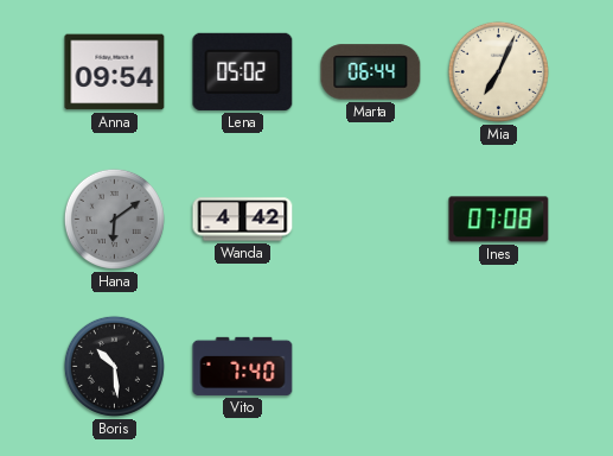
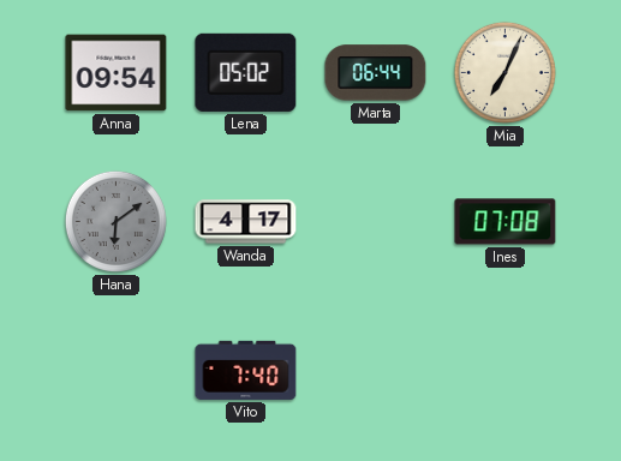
Wanda: 4:42 -> 4:17 (246, 222)
Boris: 10:29 -> none (114, 366)
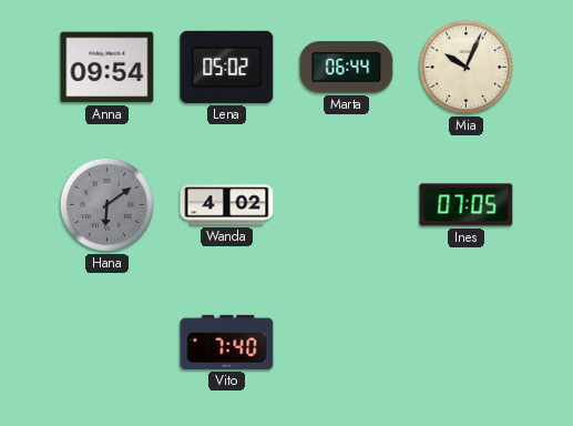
Mia: 7:04 -> 10:04 (465, 67)
Wanda: 4:17 -> 4:02 (227, 205)
Ines: 07:08 -> 07:05 (467, 205)
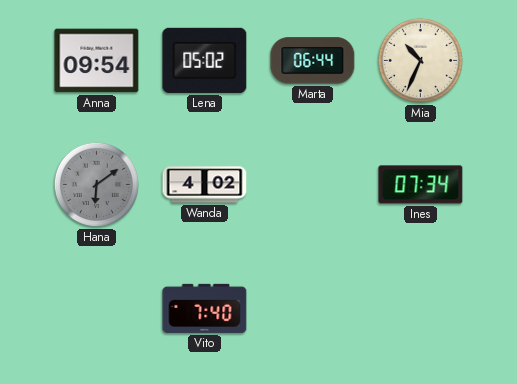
Mia: 10:04 -> 10:34 (420, 60)
Ines: 07:05 -> 07:34 (421, 185)
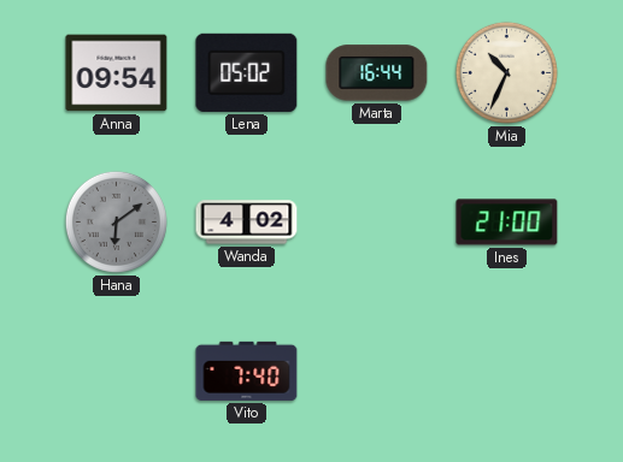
Marta: 06:44 -> 16:44 (377, 73)
Ines: 07:34 -> 21:00 (507, 223)
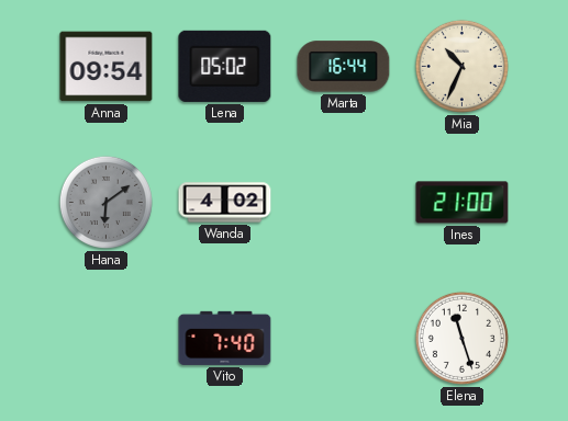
Elena: none -> 11:27 (461, 338)
